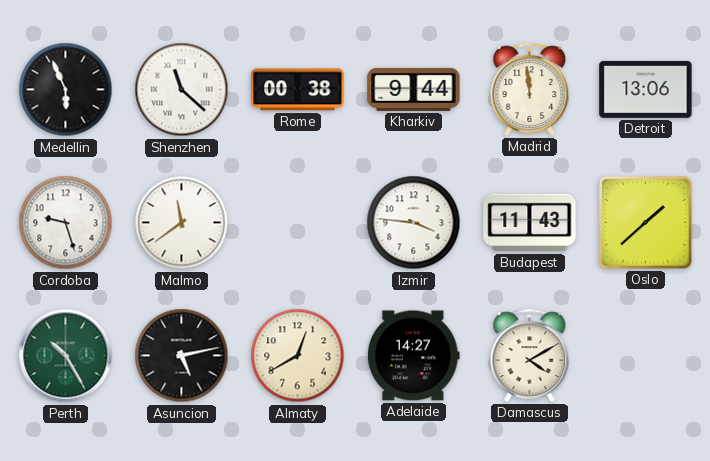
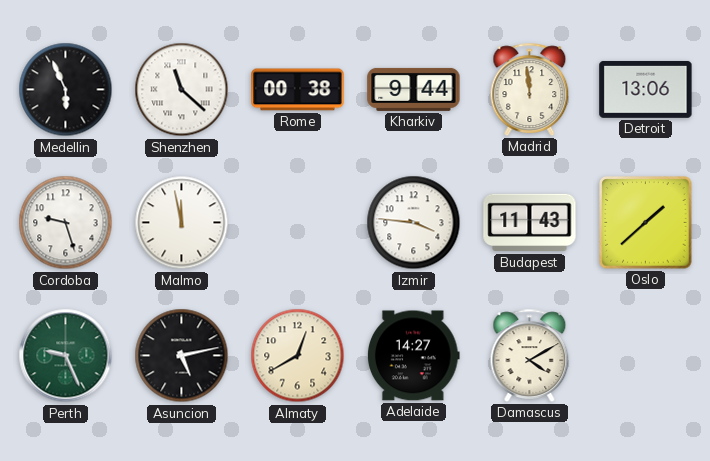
Malmo: 11:39 -> 11:58 (182, 223)
Perth: 10:25 -> 9:26 (66, 356)
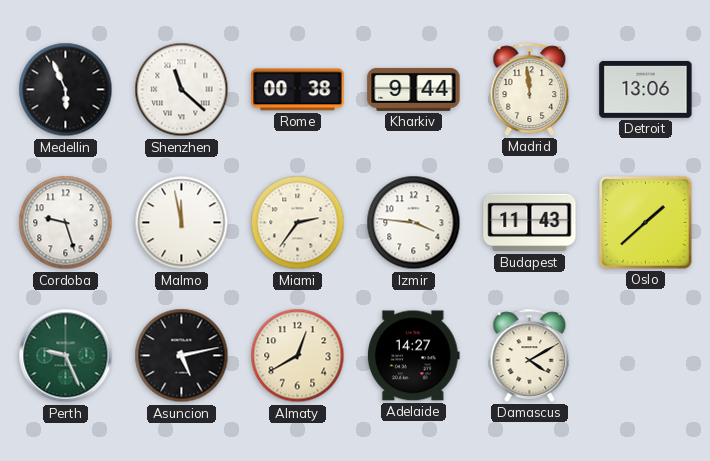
Miami: none -> 2:36 (298, 223)
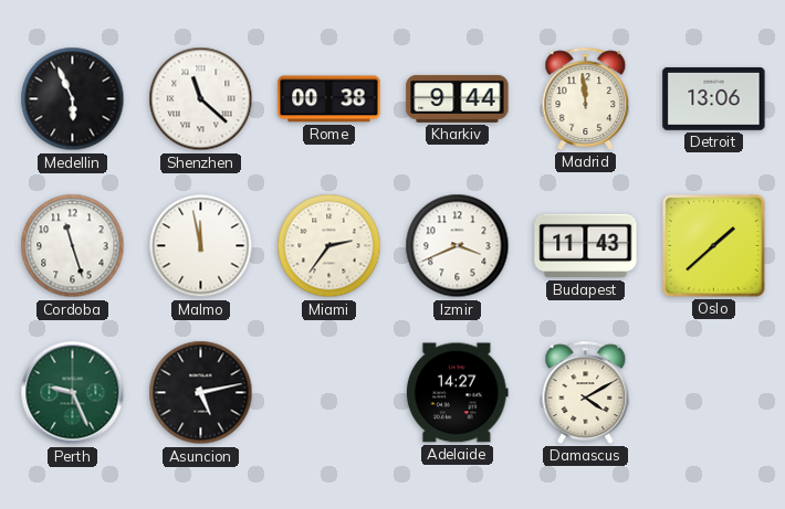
Cordoba: 9:27 -> 11:27 (73, 246)
Izmir: 3:46 -> 3:41 (458, 246)
Almaty: 12:40 -> none (298, 356)
